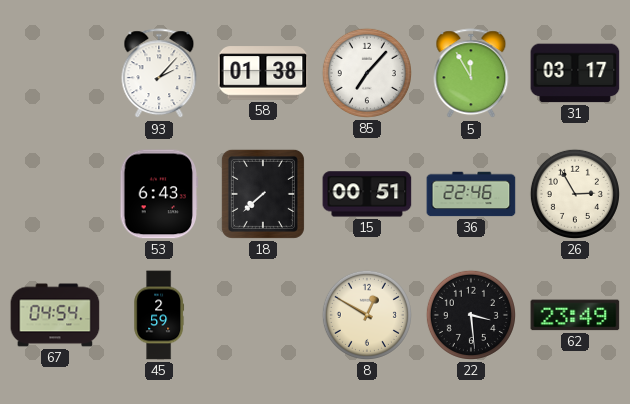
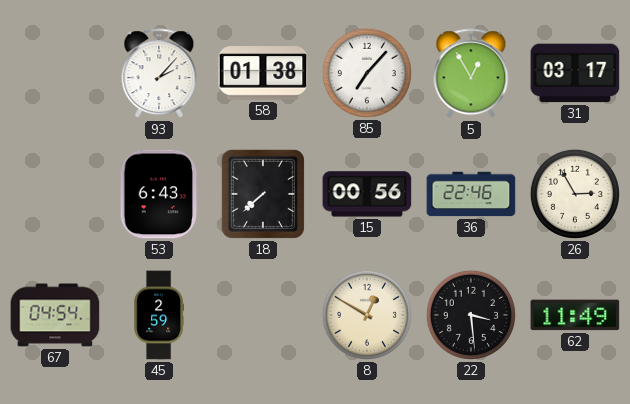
5: 11:55 -> 12:55 (471, 74)
15: 00:51 -> 00:56 (367, 194)
62: 23:49 -> 11:49 (575, 315)
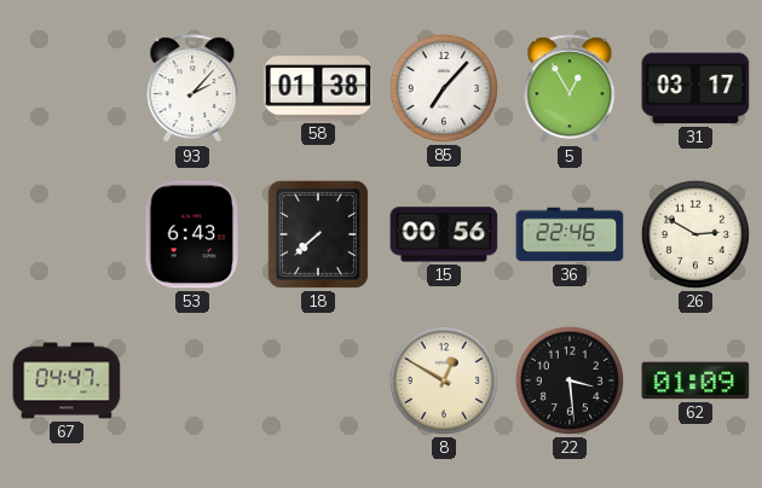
26: 2:55 -> 2:50 (695, 234)
67: 04:54 -> 04:47 (67, 380)
45: 2:59 -> none (159, 315)
62: 11:49 -> 01:09 (695, 380)
